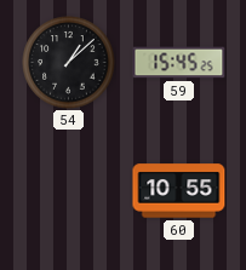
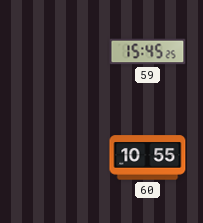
54: 1:08 -> none (69, 63)
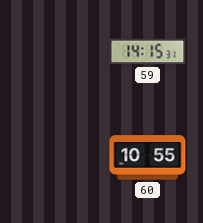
59: 15:45 -> 14:15 (148, 52)
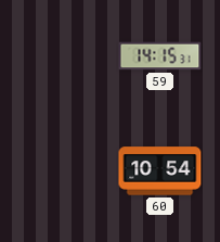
60: 10:55 -> 10:54 (160, 171)
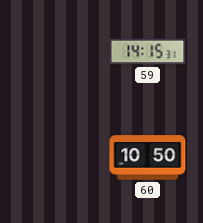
60: 10:54 -> 10:50 (148, 158)
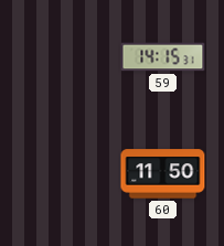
60: 10:50 -> 11:50 (163, 174)
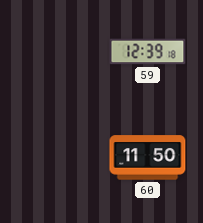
59: 14:15 -> 12:39 (148, 52)
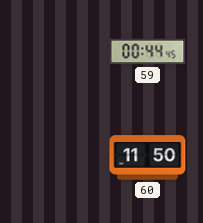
59: 12:39 -> 00:44 (148, 52)
